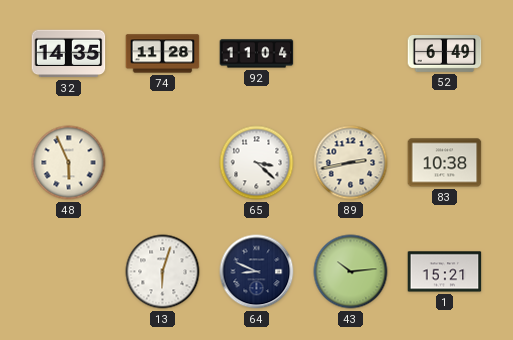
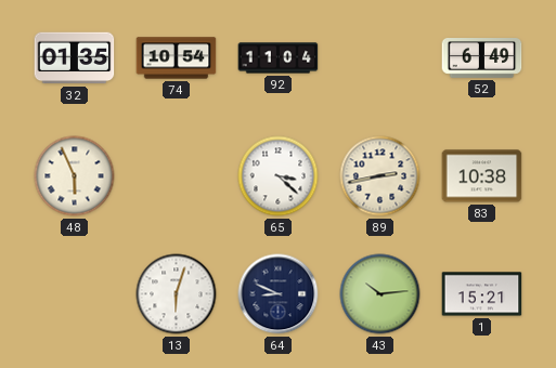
32: 14:35 -> 01:35 (75, 58)
74: 11:28 -> 10:54 (177, 58)
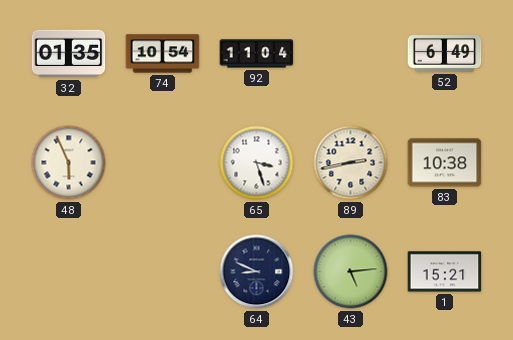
65: 3:22 -> 3:27 (257, 163)
13: 6:03 -> none (177, 294)
43: 10:14 -> 5:14 (351, 272)
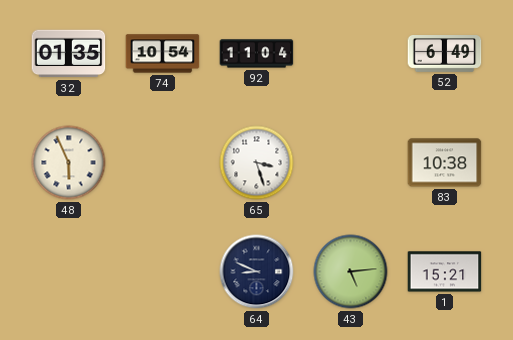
89: 2:43 -> none (351, 163)
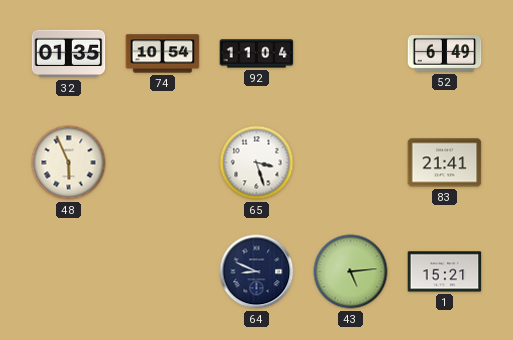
83: 10:38 -> 21:41 (445, 163)
